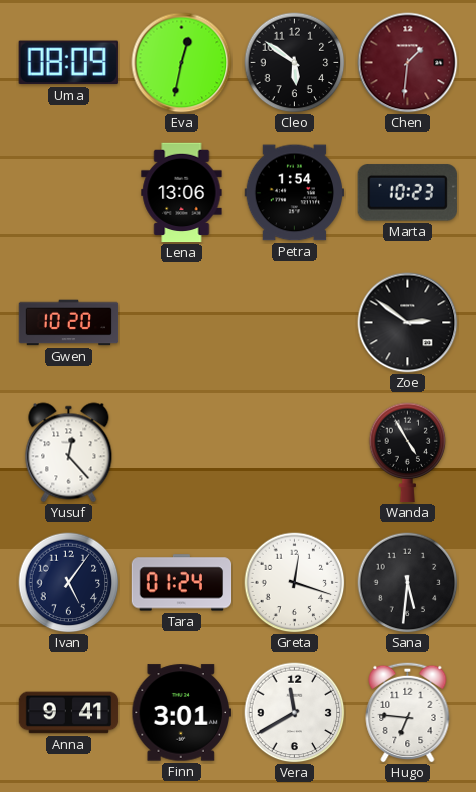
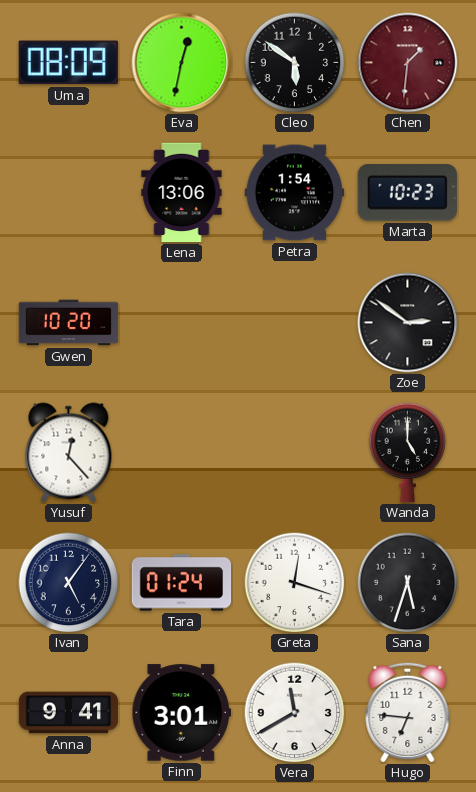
Wanda: 4:55 -> 5:00 (408, 453)
Sana: 5:31 -> 5:33 (408, 583)
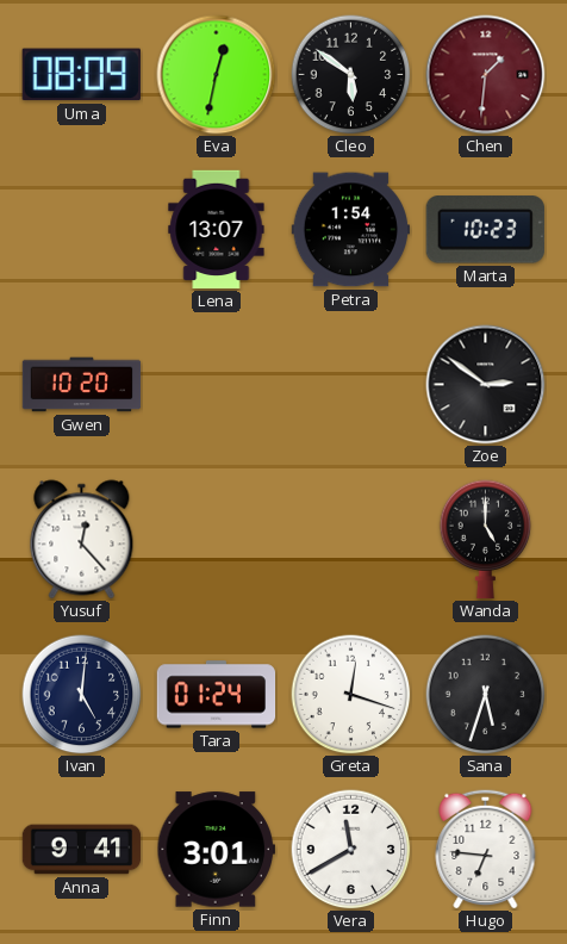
Lena: 13:06 -> 13:07 (217, 230)
Ivan: 5:06 -> 5:01 (82, 695)
